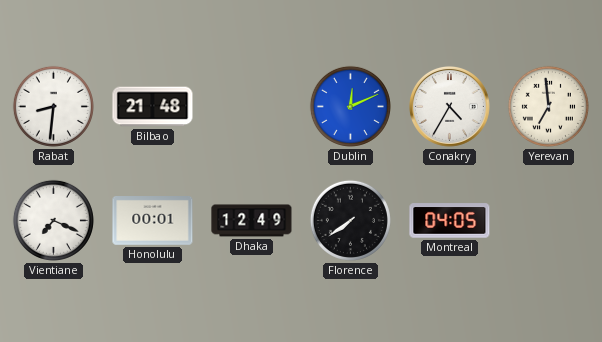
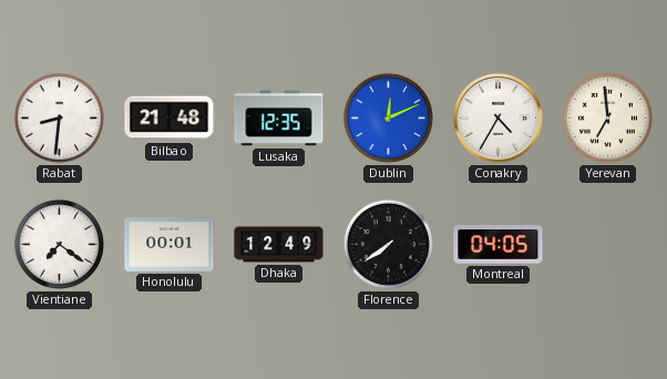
Lusaka: none -> 12:35 (279, 119)
Vientiane: 7:19 -> 7:21 (59, 244)
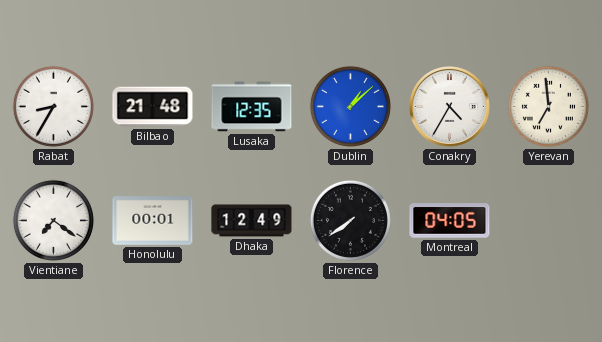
Rabat: 8:31 -> 8:35 (53, 106)
Dublin: 12:11 -> 1:08 (350, 106)
